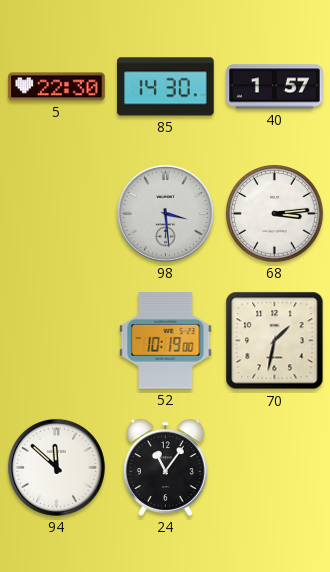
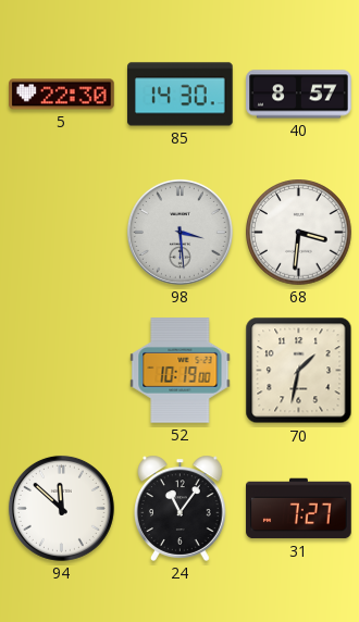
40: 1:57 -> 8:57 (299, 95)
68: 3:14 -> 3:31 (299, 233)
31: none -> 7:27 (299, 509)
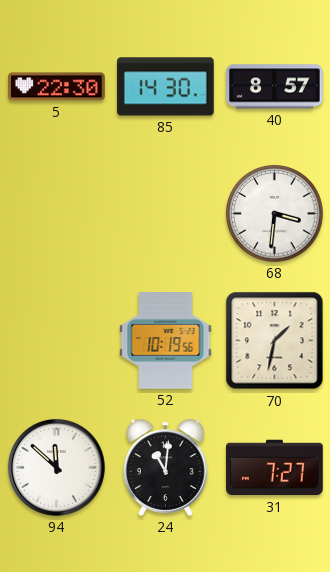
98: 3:29 -> none (179, 232)
52: 10:19:00 -> 10:19:56 (166, 341)
24: 11:06 -> 11:01 (166, 467)
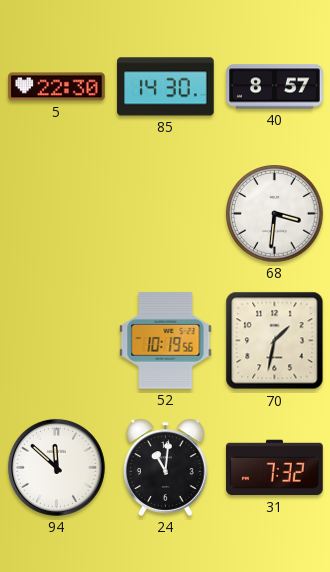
31: 7:27 -> 7:32 (275, 468)
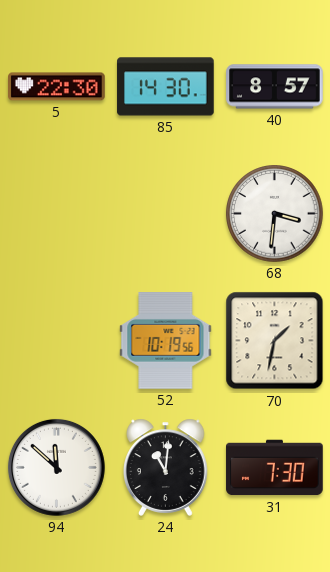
31: 7:32 -> 7:30 (275, 468)
